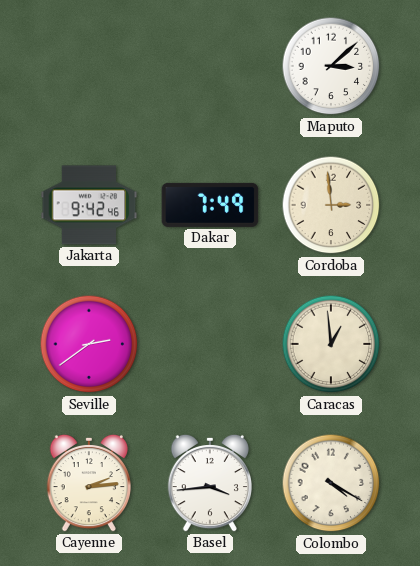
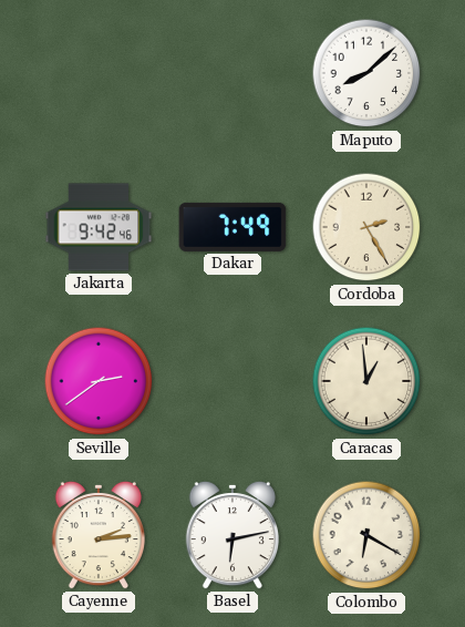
Maputo: 3:08 -> 8:08 (366, 73)
Cordoba: 2:59 -> 2:25 (366, 227)
Basel: 3:44 -> 6:13 (231, 535)
Colombo: 4:20 -> 6:20 (366, 535)
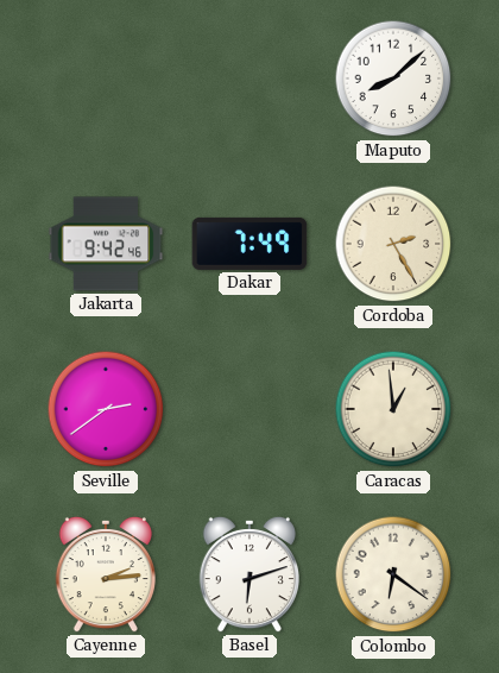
Basel: 6:13 -> 6:12 (248, 574)
Colombo: 6:20 -> 6:21 (393, 574)
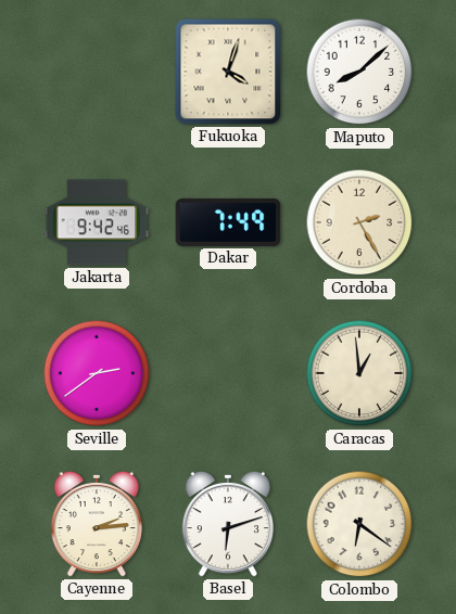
Fukuoka: none -> 4:03 (228, 72)
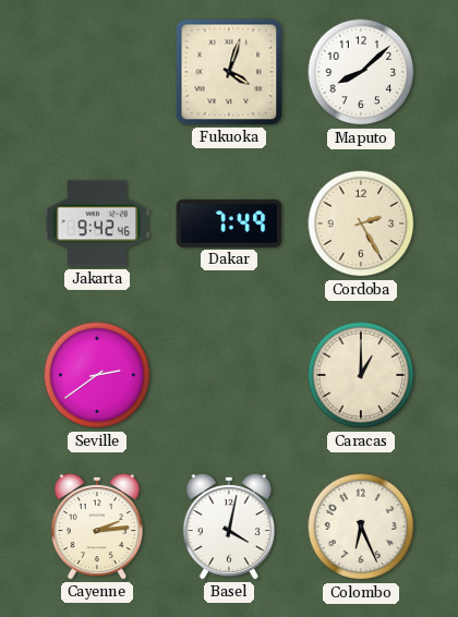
Caracas: 12:59 -> 1:00 (361, 375)
Basel: 6:12 -> 4:02 (228, 527)
Colombo: 6:21 -> 6:26 (361, 527)
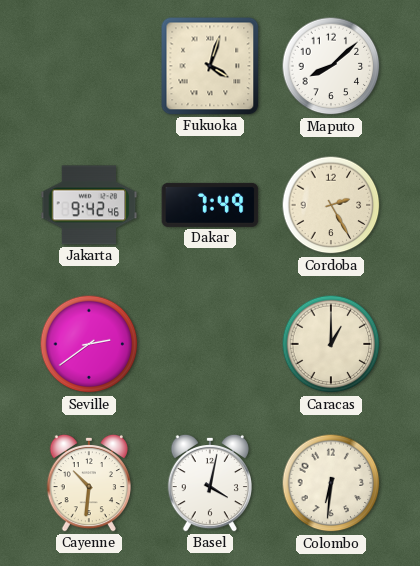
Cayenne: 2:14 -> 10:31 (88, 483)
Colombo: 6:26 -> 6:31 (331, 483)
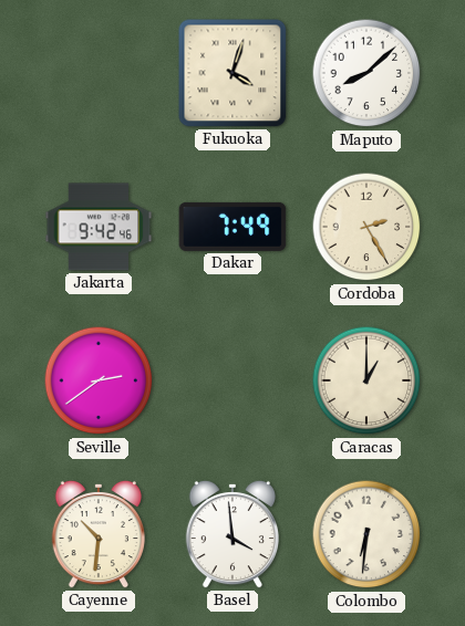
Basel: 4:02 -> 3:59 (231, 534)
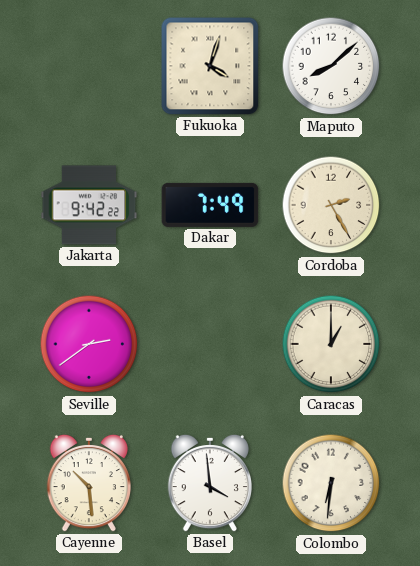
Jakarta: 9:42:46 -> 9:42:22 (89, 205)
Cayenne: 10:31 -> 10:29 (88, 483)
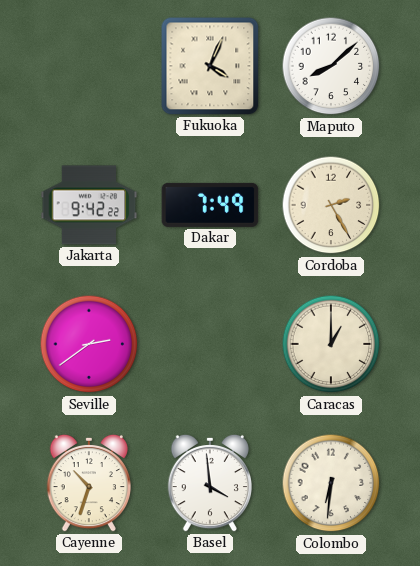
Fukuoka: 4:03 -> 4:04 (210, 66)
Cayenne: 10:29 -> 10:33 (88, 483)
